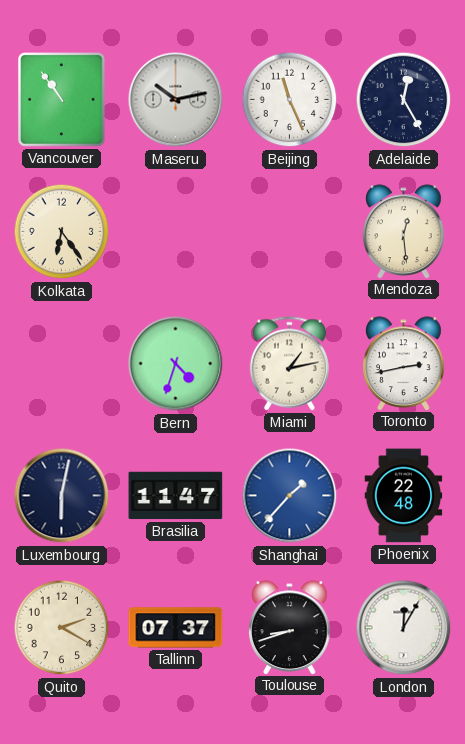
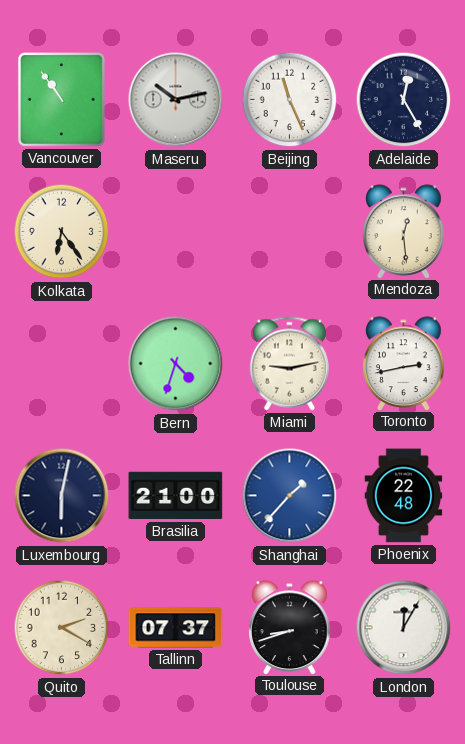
Miami: 1:13 -> 9:13 (289, 364)
Brasilia: 11:47 -> 21:00 (176, 496)
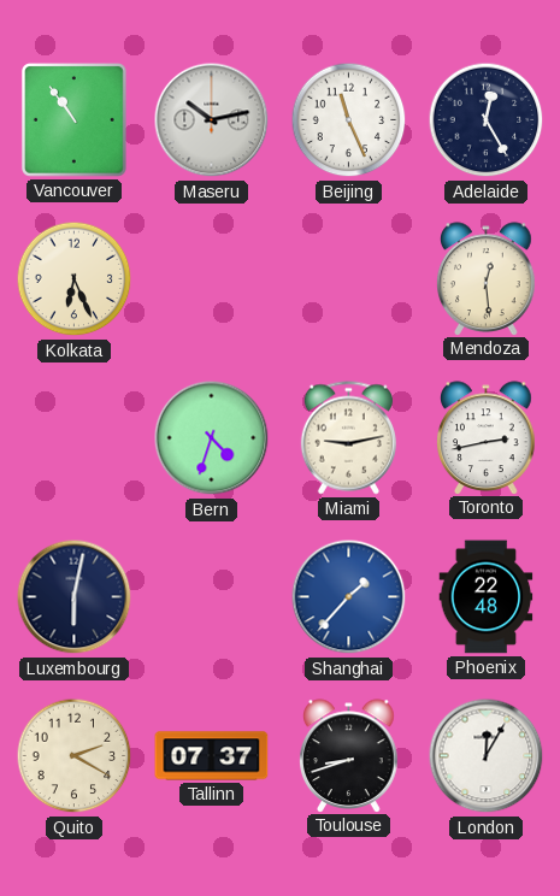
Kolkata: 6:24 -> 6:26 (75, 279)
Brasilia: 21:00 -> none (176, 496)
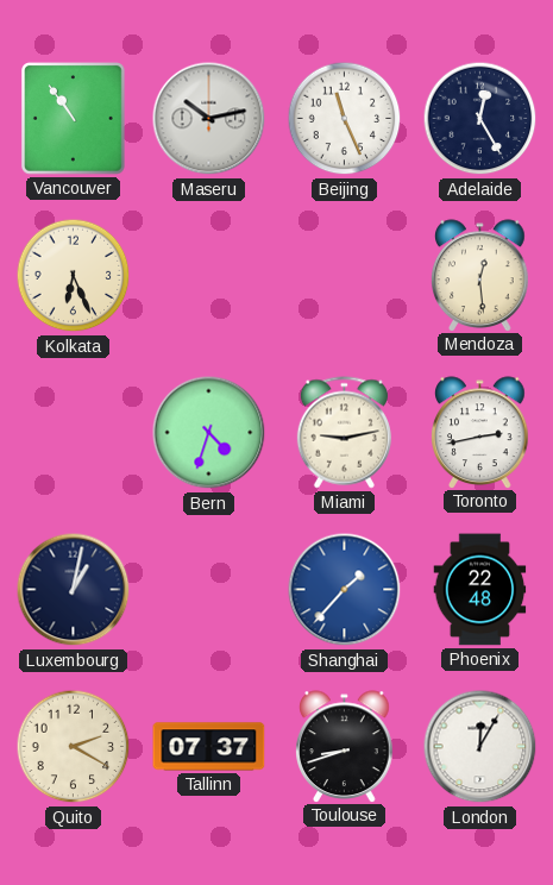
Luxembourg: 6:02 -> 1:02 (74, 590)
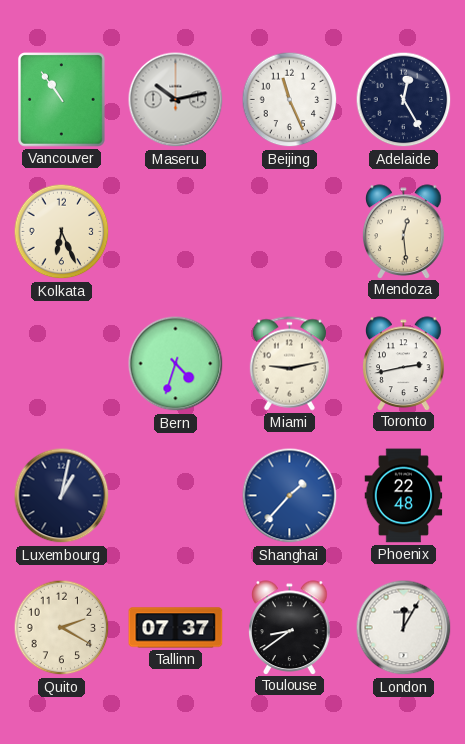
Toulouse: 8:42 -> 8:39 (290, 627)
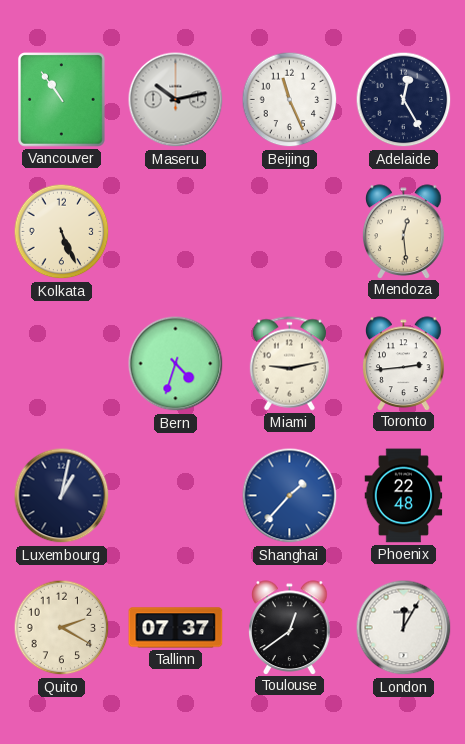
Kolkata: 6:26 -> 5:26 (62, 232)
Toronto: 2:43 -> 2:44 (404, 363)
Toulouse: 8:39 -> 12:39 (290, 627)
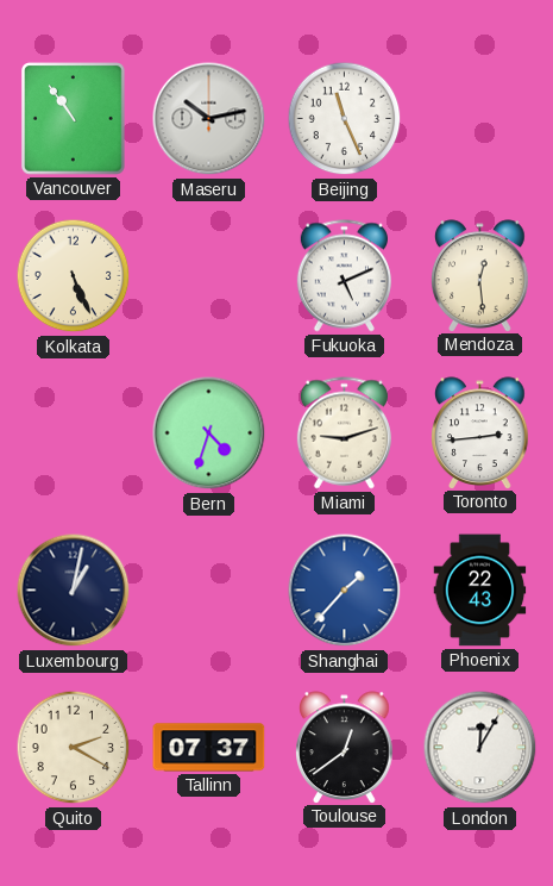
Adelaide: 12:25 -> none (404, 100)
Fukuoka: none -> 5:11 (344, 276)
Miami: 9:13 -> 9:12 (344, 433)
Phoenix: 22:48 -> 22:43 (480, 591)
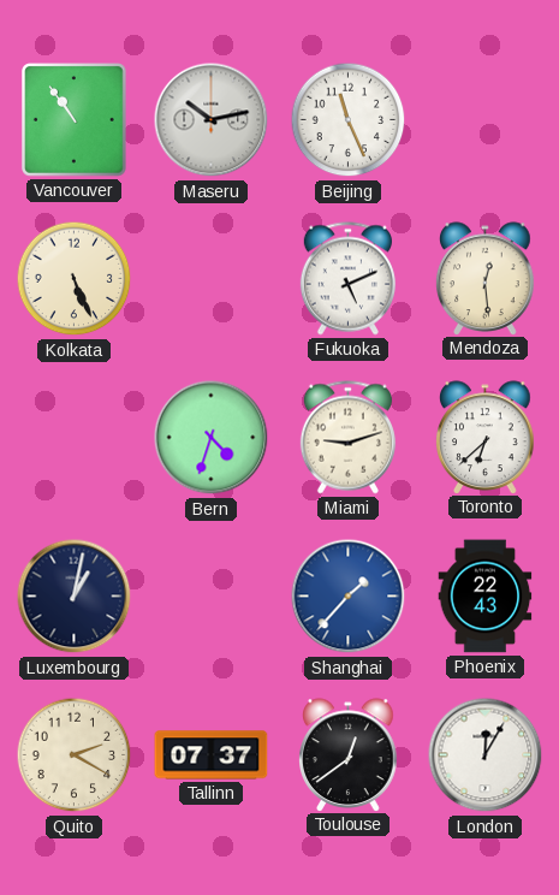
Toronto: 2:44 -> 6:38 (486, 437)
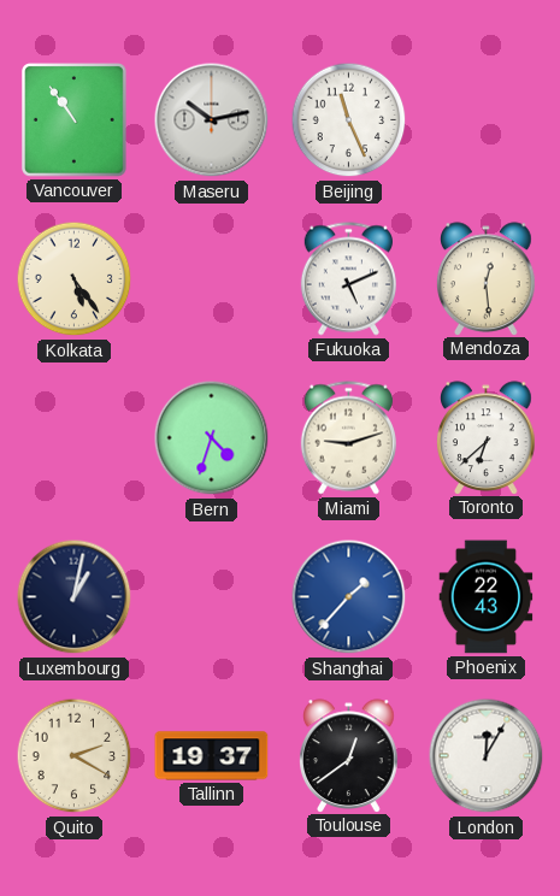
Kolkata: 5:26 -> 5:24 (75, 279)
Tallinn: 07:37 -> 19:37 (212, 756)
